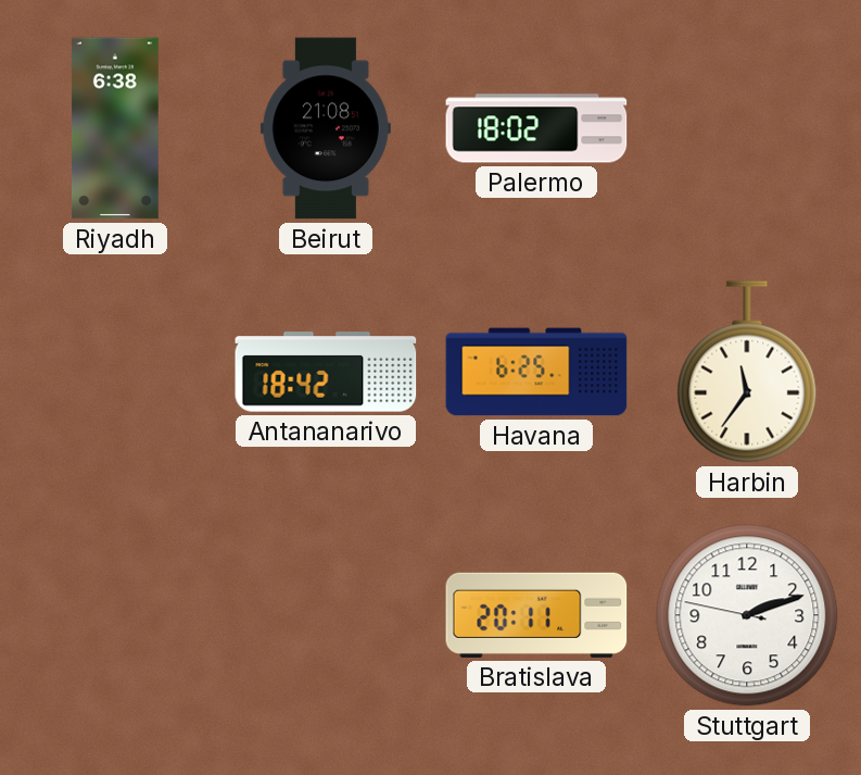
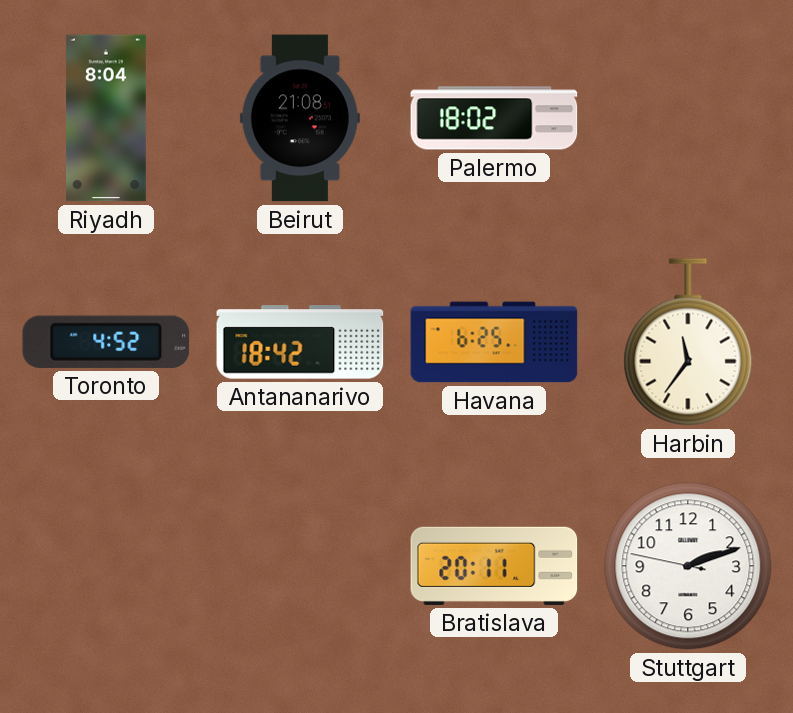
Riyadh: 6:38 -> 8:04 (106, 118)
Toronto: none -> 4:52 (106, 342)
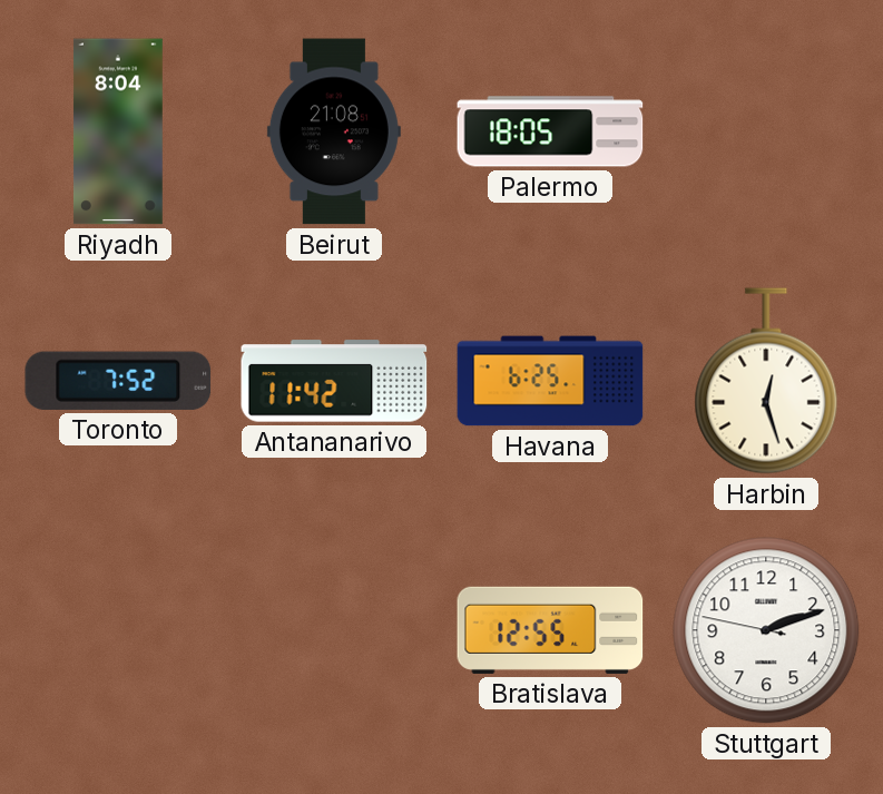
Palermo: 18:02 -> 18:05 (550, 131)
Toronto: 4:52 -> 7:52 (118, 381)
Antananarivo: 18:42 -> 11:42 (334, 381)
Harbin: 11:36 -> 12:27 (766, 381)
Bratislava: 20:11 -> 12:55 (550, 630)
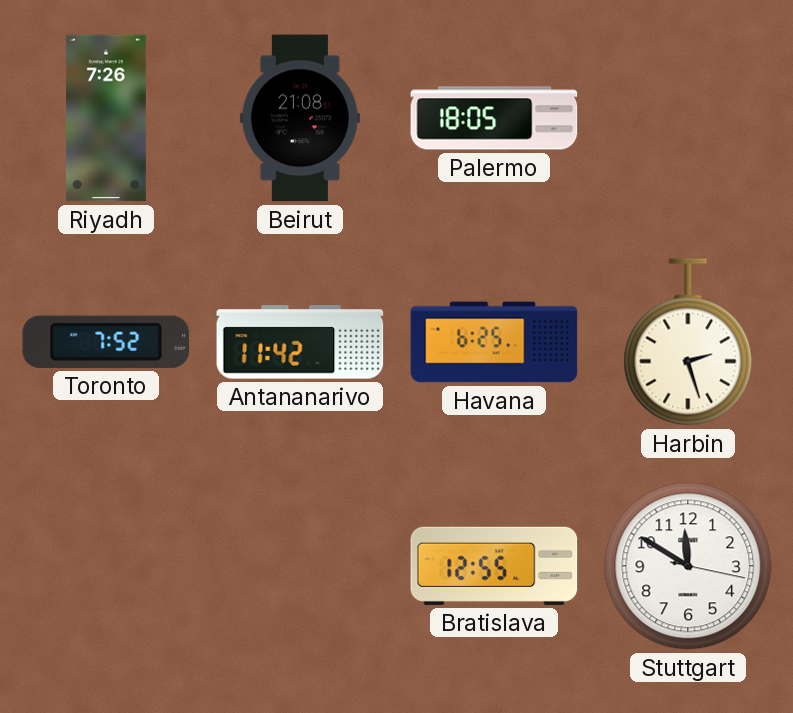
Riyadh: 8:04 -> 7:26 (106, 118)
Harbin: 12:27 -> 2:27 (688, 342)
Stuttgart: 2:11 -> 11:50 (688, 566)
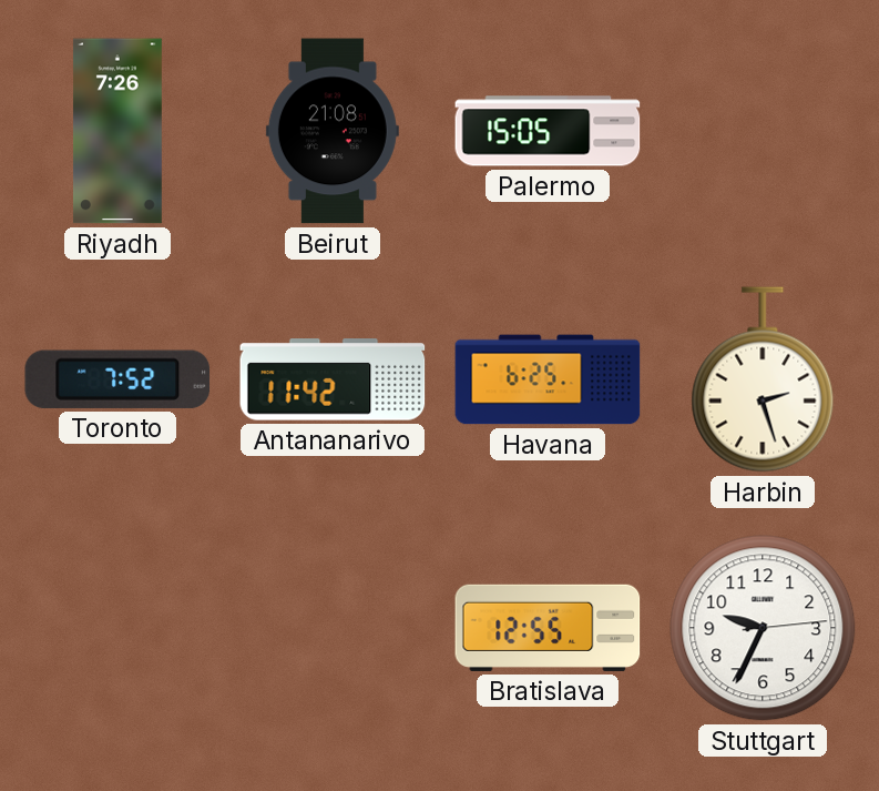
Palermo: 18:05 -> 15:05 (548, 131)
Stuttgart: 11:50 -> 9:34 (763, 628)
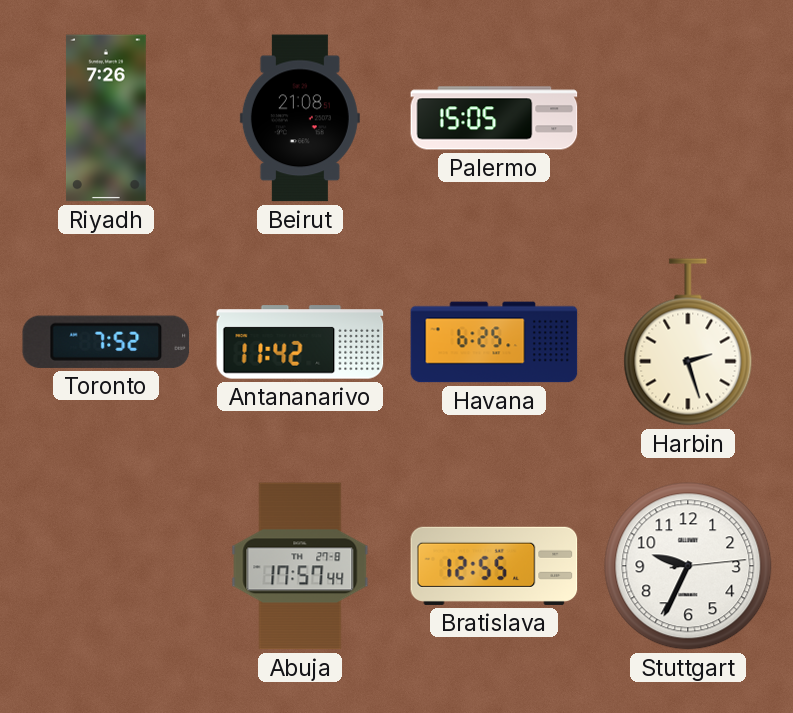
Abuja: none -> 17:57 (300, 566)
